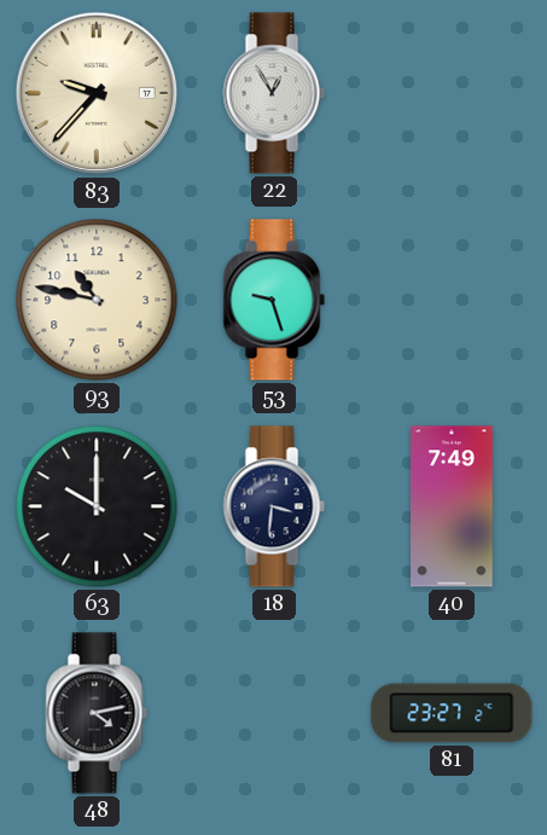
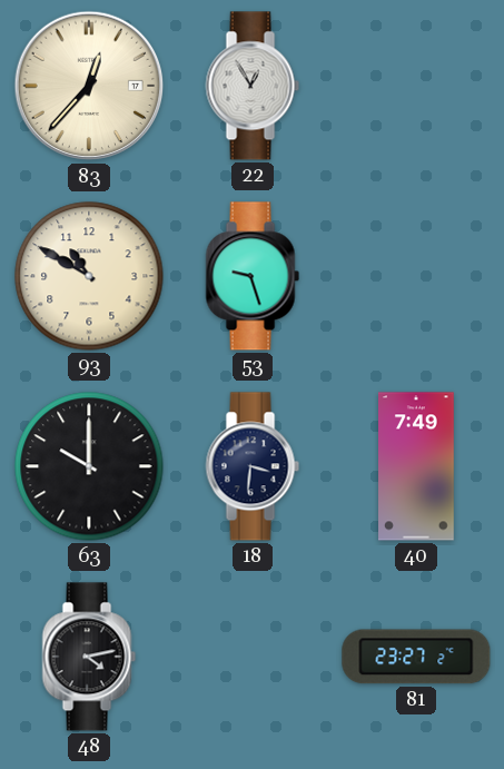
83: 9:37 -> 12:37 (89, 86)
93: 10:47 -> 10:50 (89, 276)
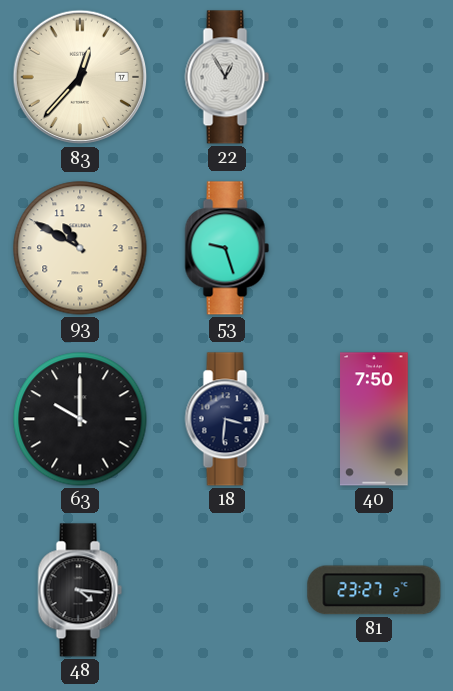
40: 7:49 -> 7:50 (375, 419)
48: 4:13 -> 4:16 (80, 590)
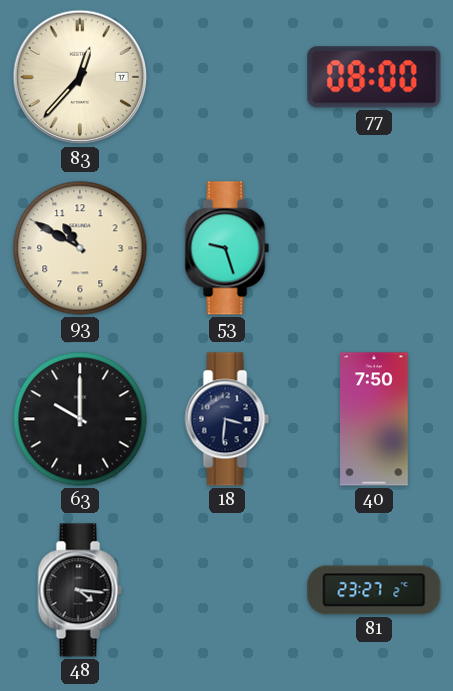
22: 12:55 -> none (227, 77)
77: none -> 08:00 (374, 77)
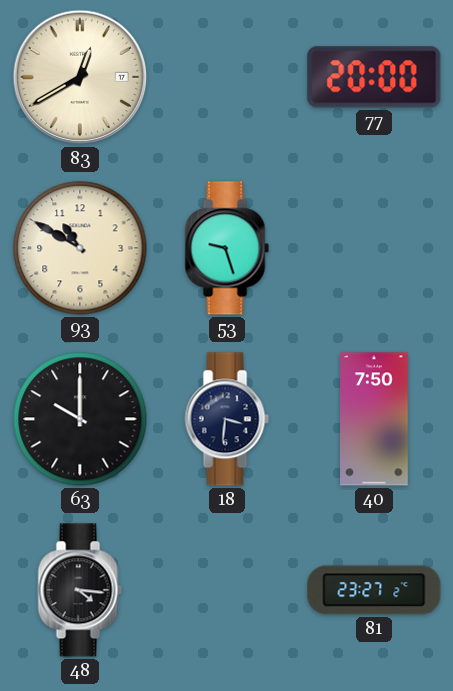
83: 12:37 -> 12:40 (80, 77)
77: 08:00 -> 20:00 (374, 77)
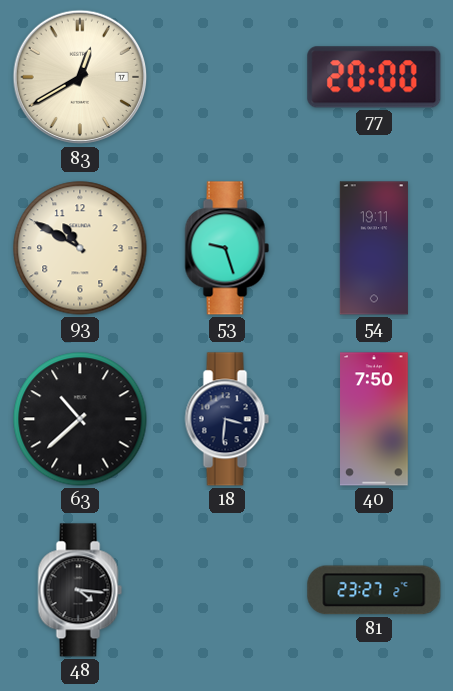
54: none -> 19:11 (374, 248)
63: 10:00 -> 10:38 (80, 419)
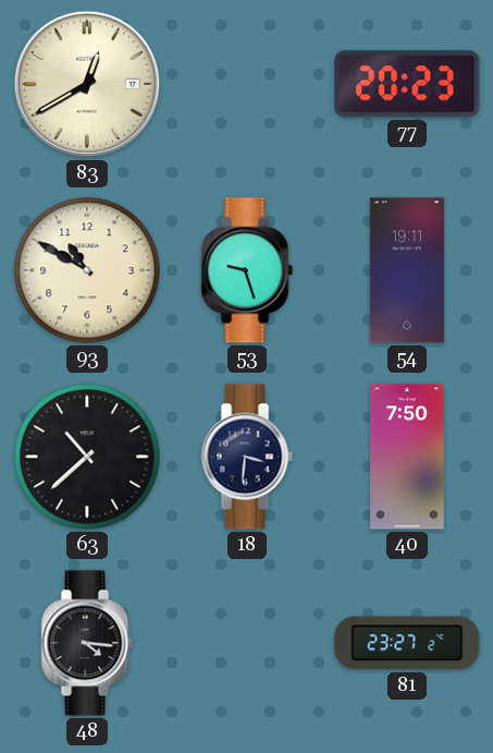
77: 20:00 -> 20:23 (407, 84)
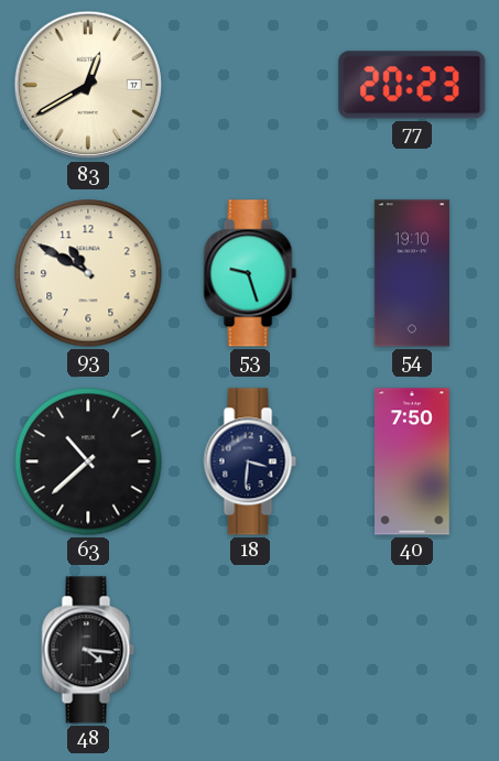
54: 19:11 -> 19:10 (412, 273)
81: 23:27 -> none (407, 643)
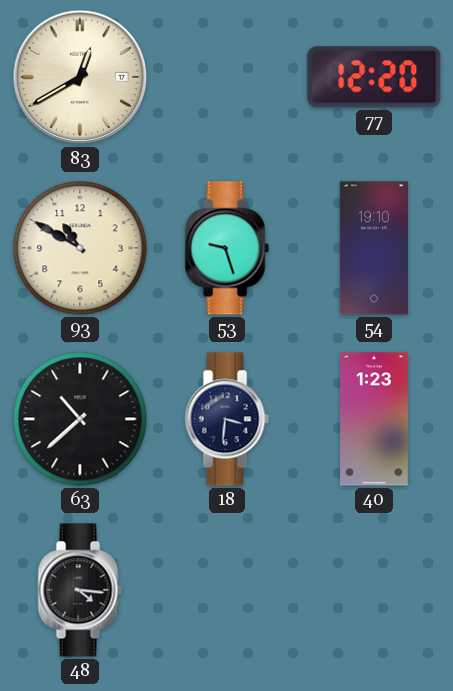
77: 20:23 -> 12:20 (374, 77)
40: 7:50 -> 1:23 (375, 419)
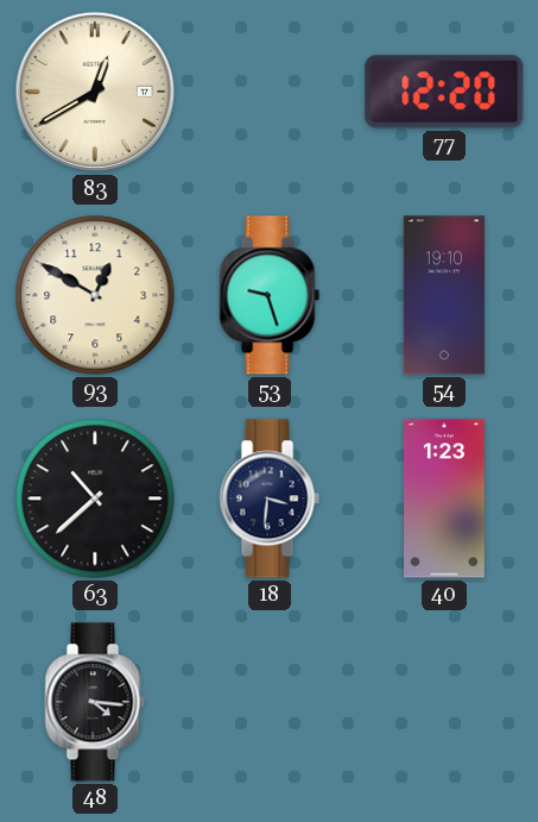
93: 10:50 -> 12:50 (95, 295)
